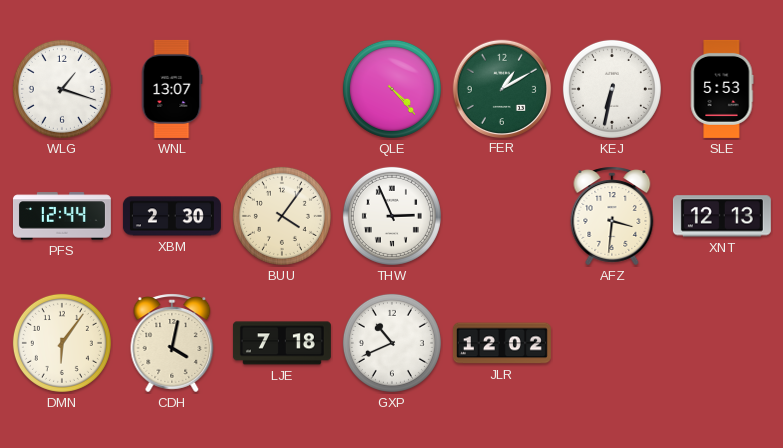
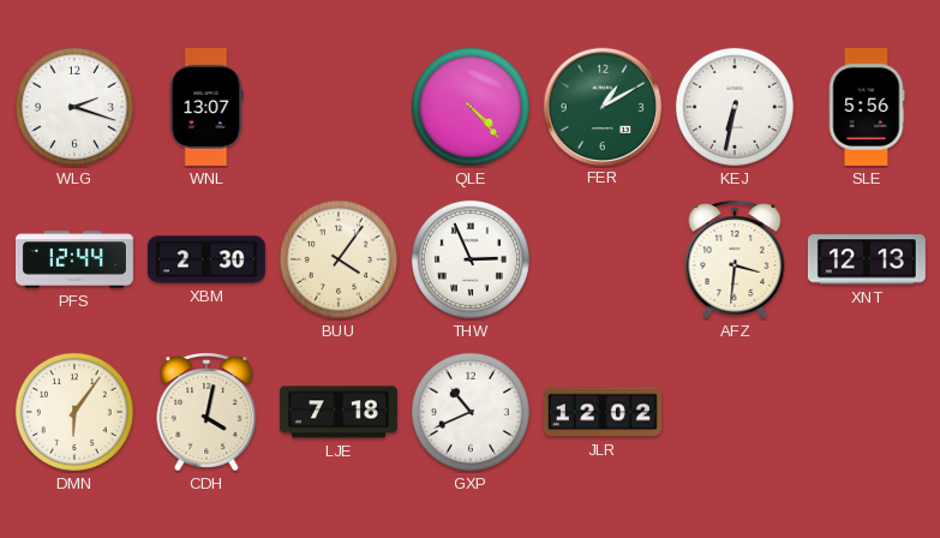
WLG: 1:18 -> 2:18 (74, 107)
SLE: 5:53 -> 5:56 (867, 107)
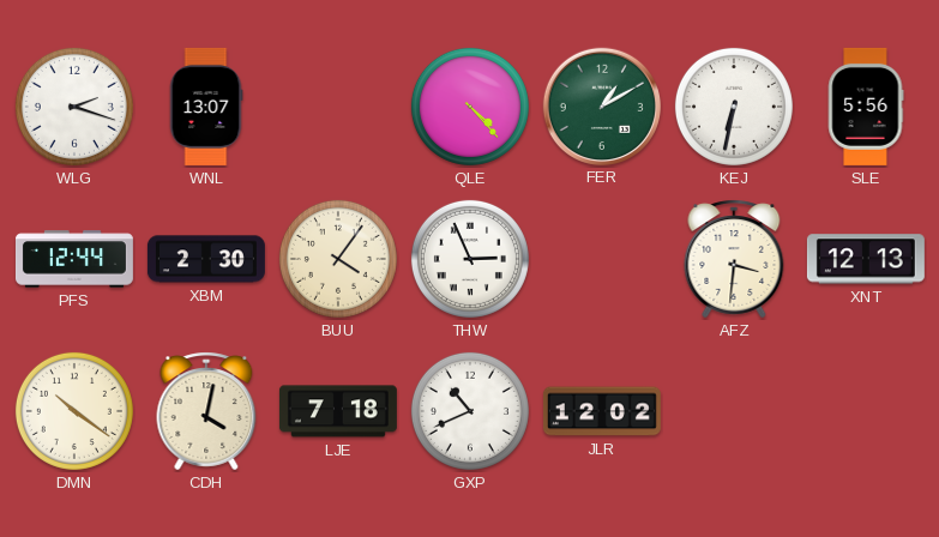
DMN: 6:06 -> 10:21 (74, 411)
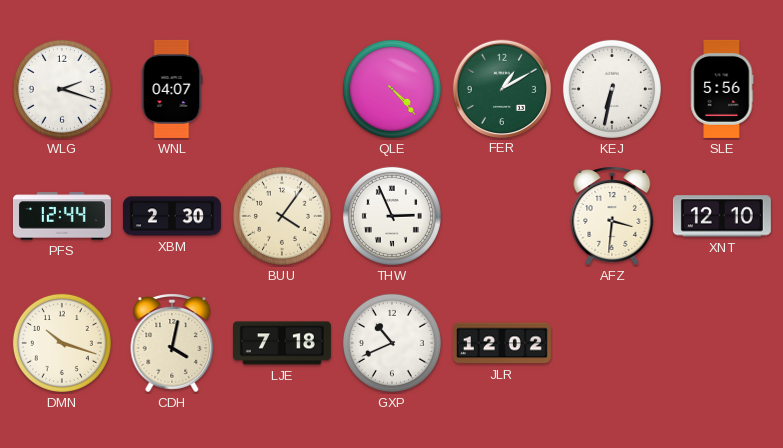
WNL: 13:07 -> 04:07 (172, 89)
XNT: 12:13 -> 12:10 (722, 216)
DMN: 10:21 -> 10:18 (62, 343)
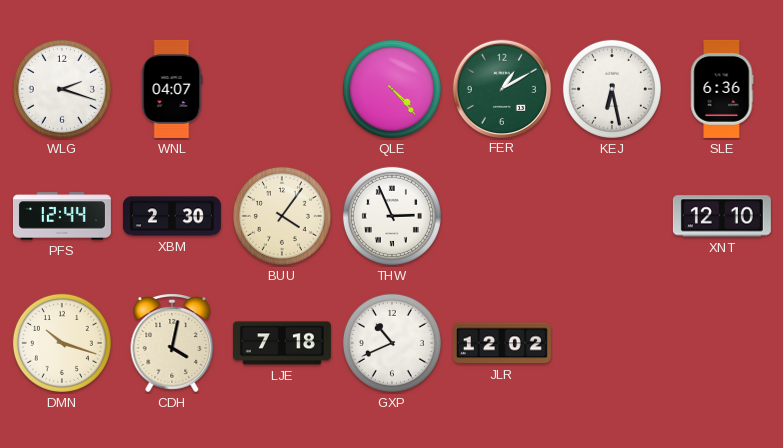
KEJ: 6:32 -> 6:28 (612, 89)
SLE: 5:56 -> 6:36 (722, 89)
AFZ: 3:31 -> none (612, 216)
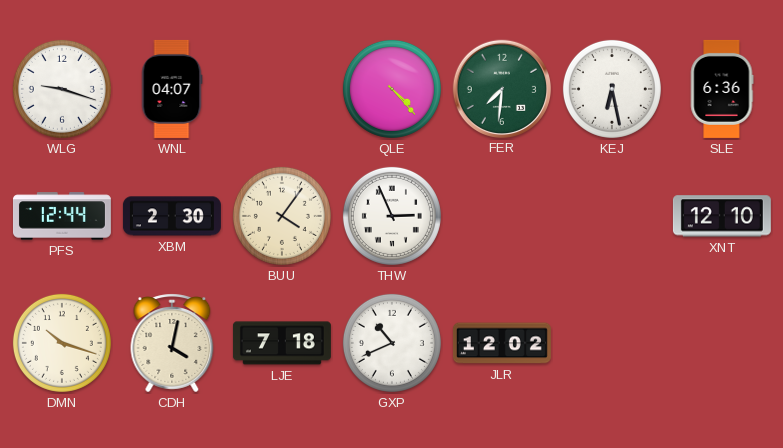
WLG: 2:18 -> 9:18 (62, 89)
FER: 1:10 -> 7:31 (501, 88)
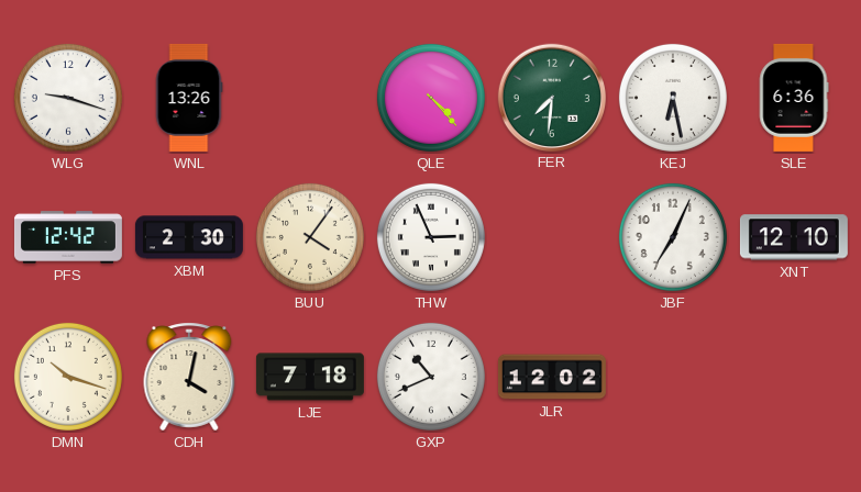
WNL: 04:07 -> 13:26 (189, 98)
PFS: 12:44 -> 12:42 (68, 237)
JBF: none -> 7:04 (673, 237)
